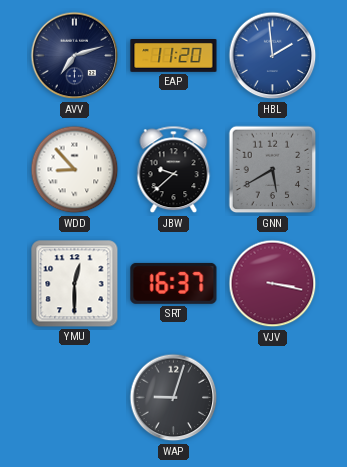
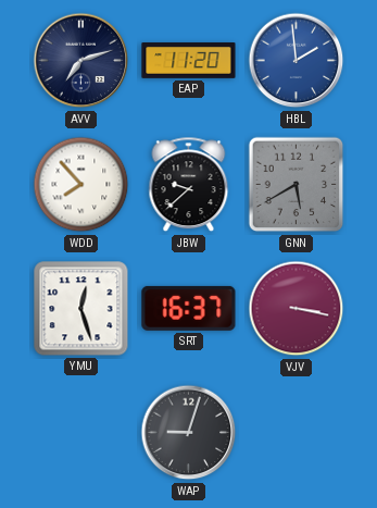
WDD: 8:53 -> 7:53 (81, 185)
YMU: 12:30 -> 12:27 (81, 309)
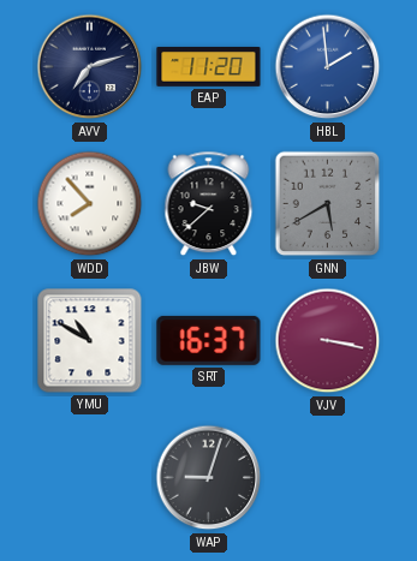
YMU: 12:27 -> 10:50 (90, 341)
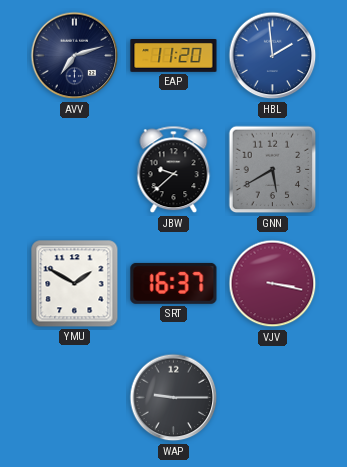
WDD: 7:53 -> none (90, 204)
YMU: 10:50 -> 1:50 (75, 284)
WAP: 9:03 -> 9:15 (174, 398)
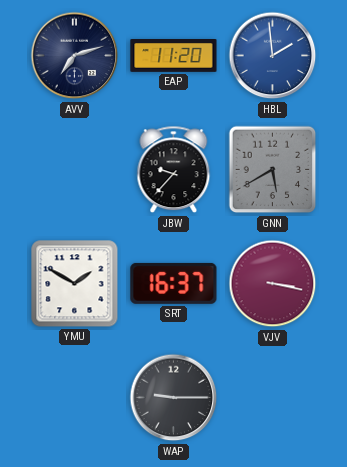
JBW: 9:38 -> 9:37 (174, 170)
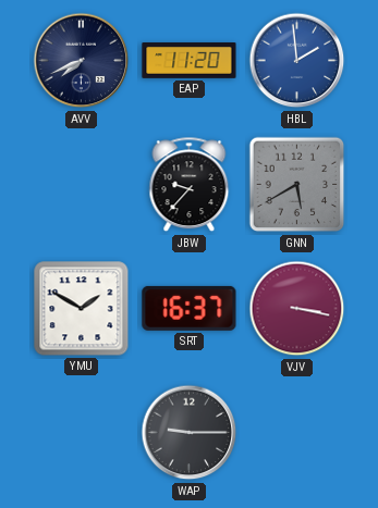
AVV: 7:12 -> 7:41 (82, 61)
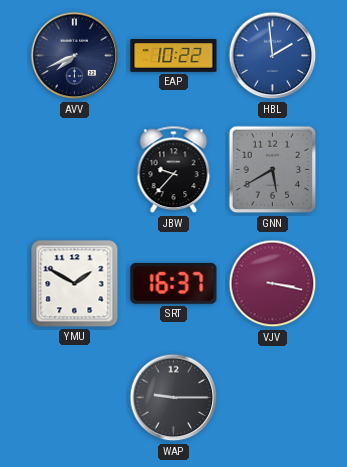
EAP: 11:20 -> 10:22 (174, 56)
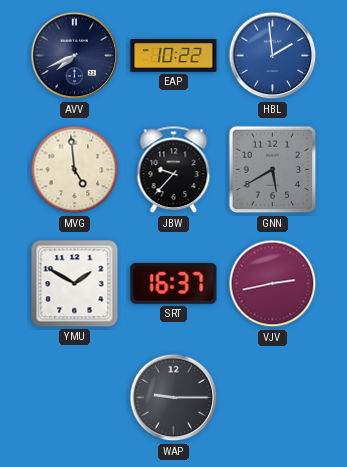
MVG: none -> 4:59 (75, 170)
VJV: 3:17 -> 2:43 (273, 284)
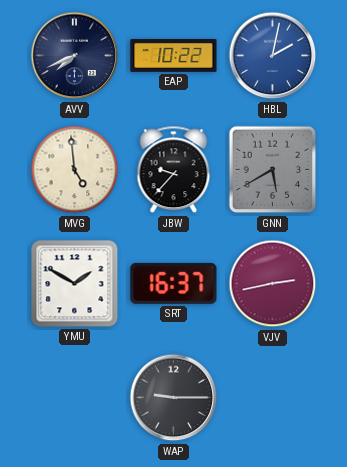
HBL: 1:59 -> 2:02 (273, 56)
